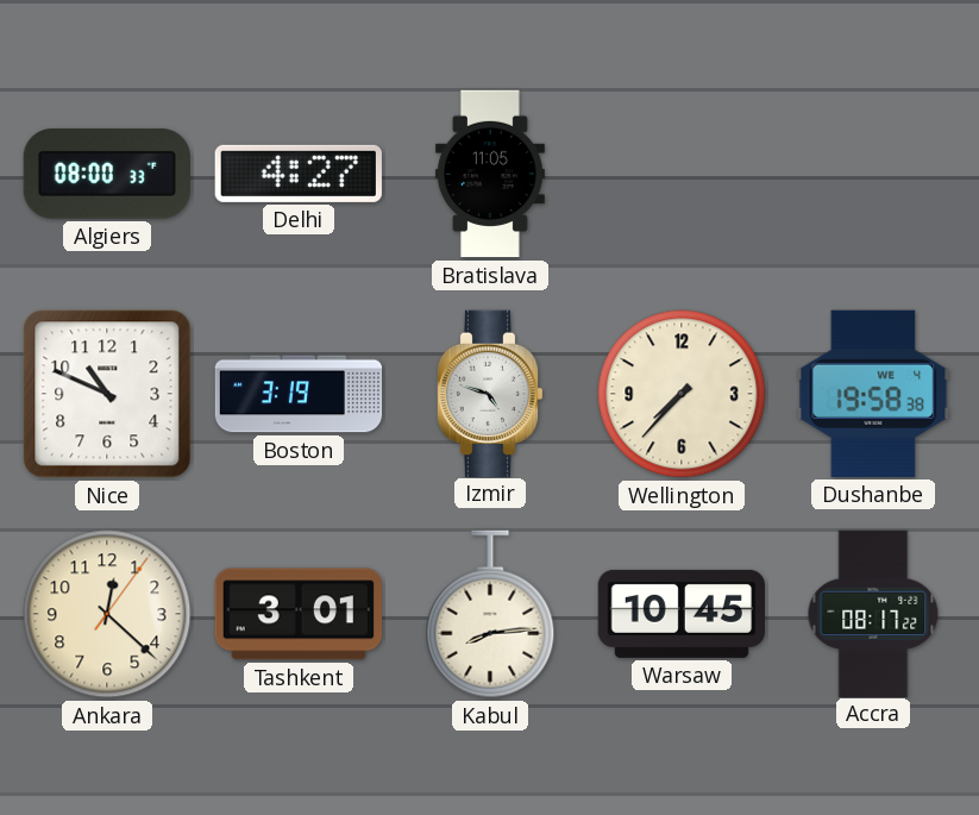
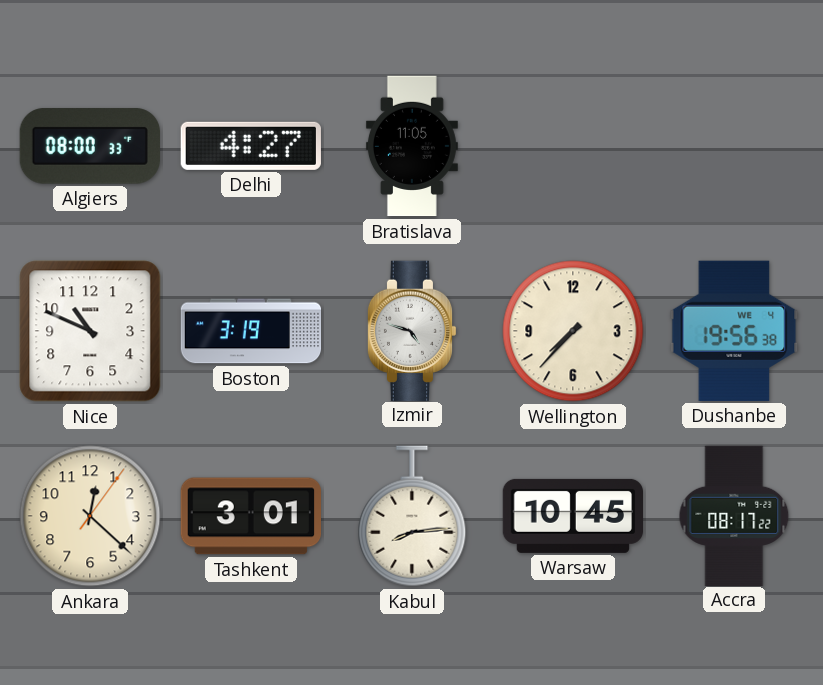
Dushanbe: 19:58 -> 19:56 (734, 331)
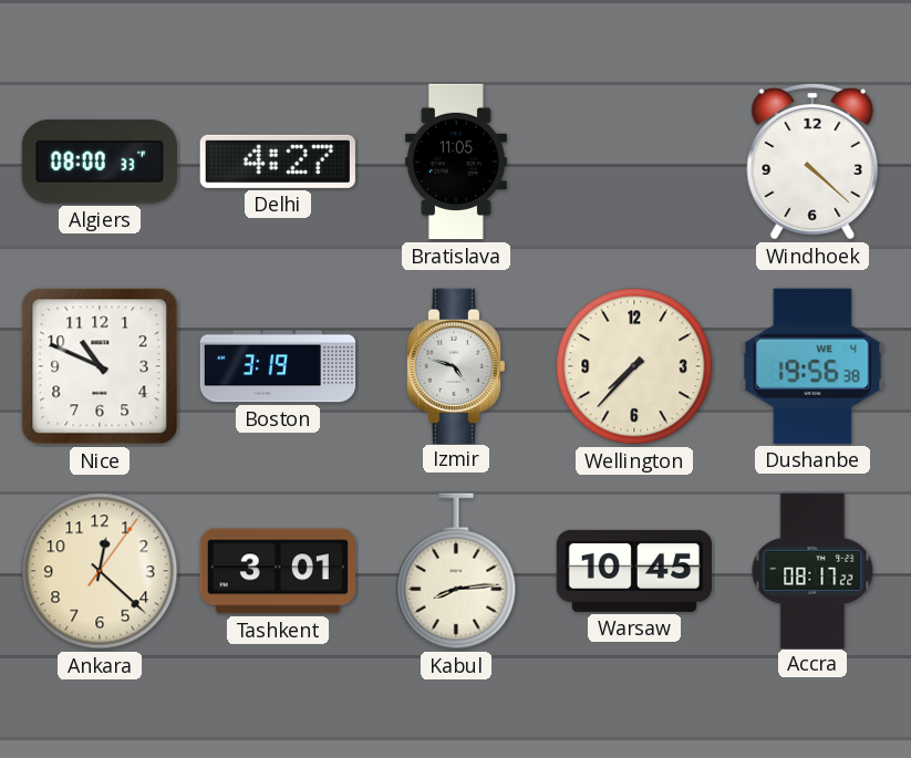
Windhoek: none -> 4:22 (812, 162)
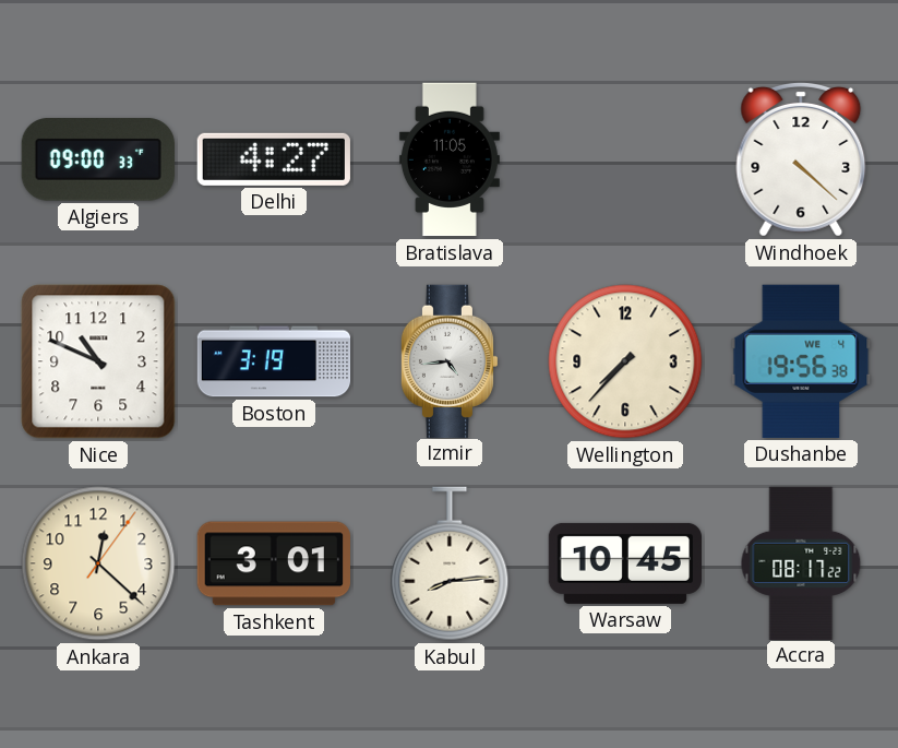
Algiers: 08:00 -> 09:00 (98, 159)
Izmir: 4:48 -> 4:44 (450, 360)
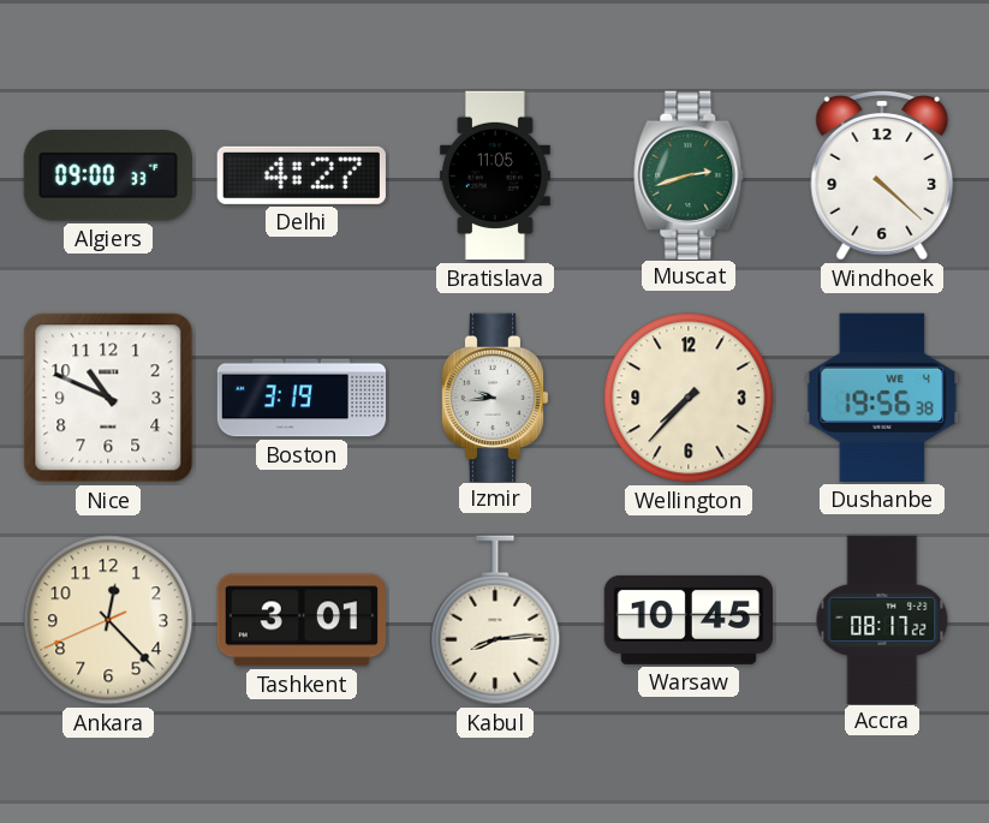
Muscat: none -> 2:42 (689, 174)
Izmir: 4:44 -> 9:44 (495, 396)
Ankara: 12:22:06 -> 12:22:41 (108, 620)
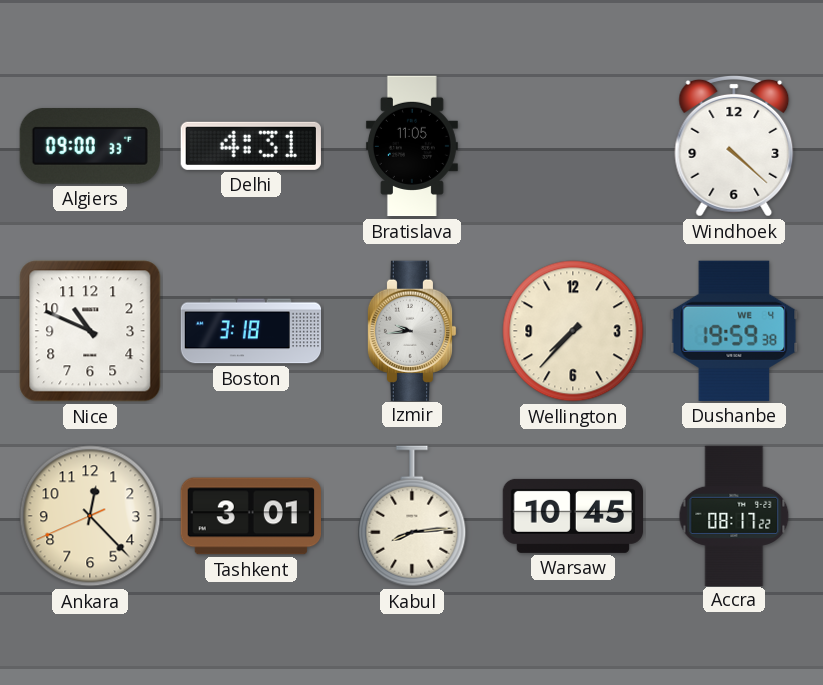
Delhi: 4:27 -> 4:31 (251, 146)
Muscat: 2:42 -> none (689, 174)
Boston: 3:19 -> 3:18 (251, 331)
Dushanbe: 19:56 -> 19:59 (734, 331)
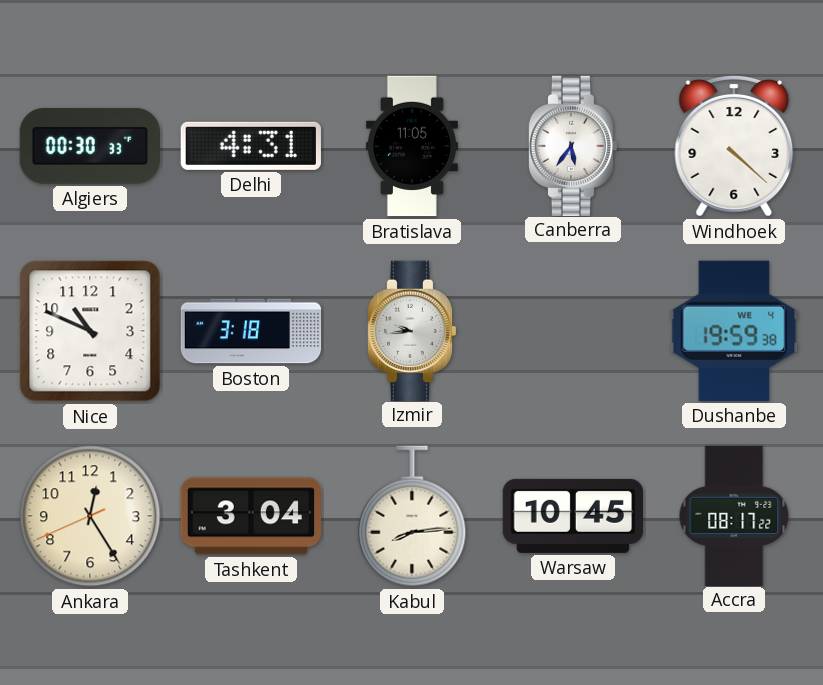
Algiers: 09:00 -> 00:30 (90, 146)
Canberra: none -> 5:36 (573, 145)
Wellington: 7:37 -> none (573, 331)
Ankara: 12:22 -> 12:24 (90, 516)
Tashkent: 3:01 -> 3:04 (250, 516)
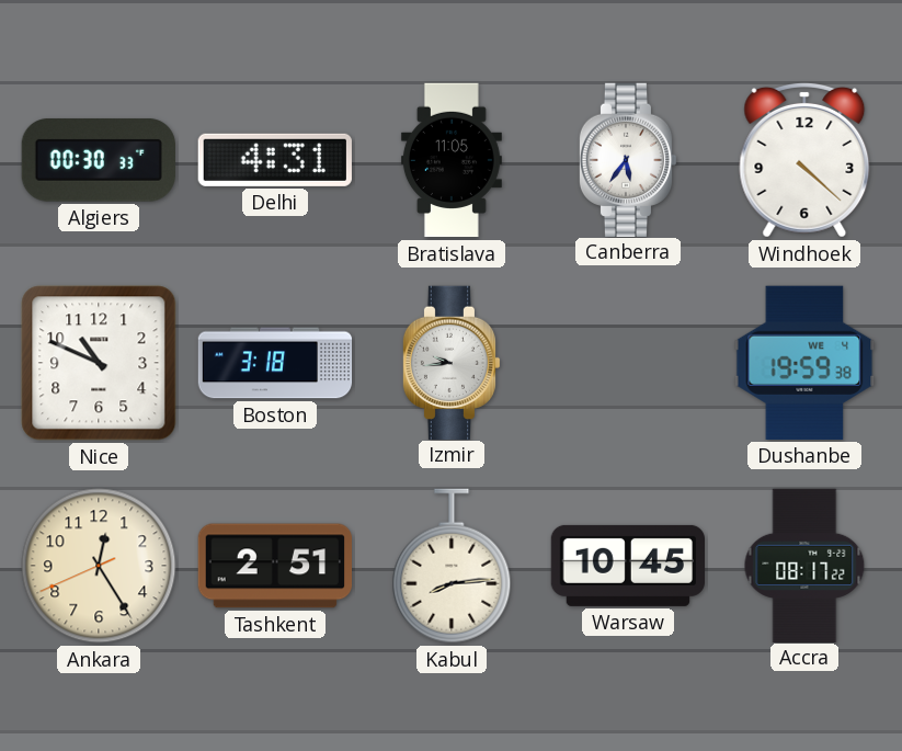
Tashkent: 3:04 -> 2:51 (274, 566)
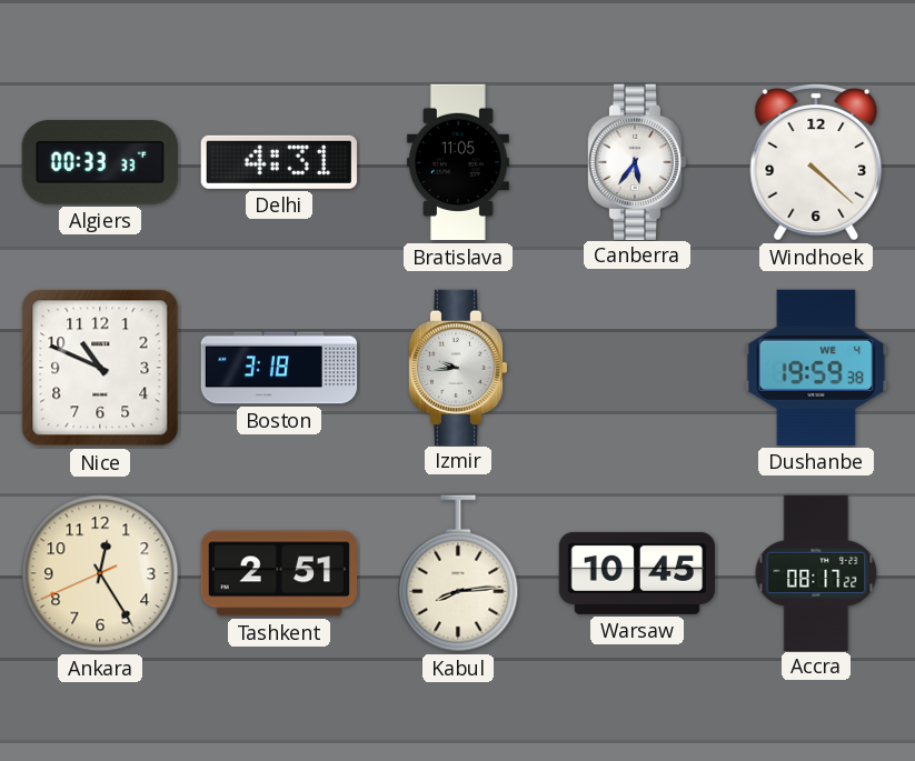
Algiers: 00:30 -> 00:33 (100, 162)
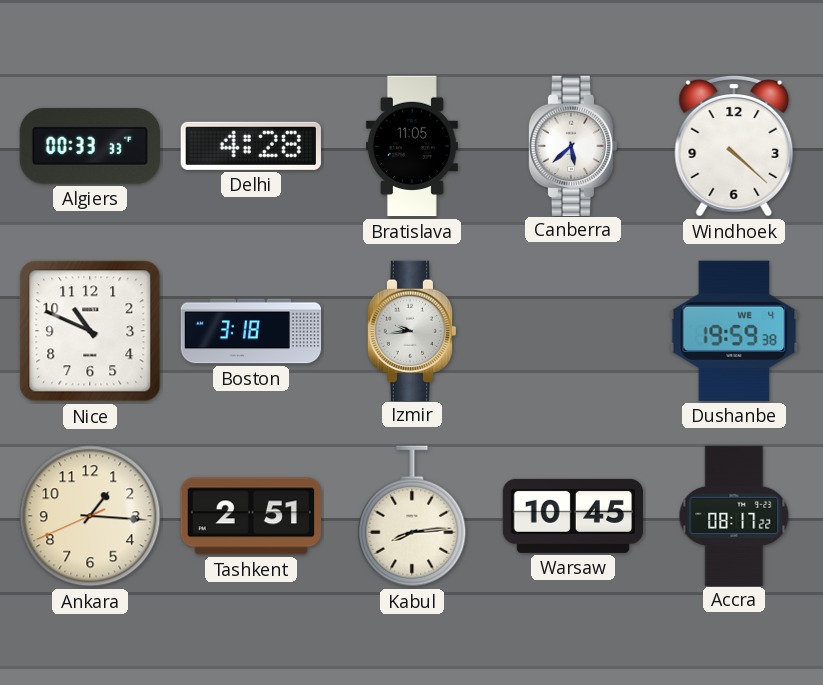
Delhi: 4:31 -> 4:28 (251, 146)
Canberra: 5:36 -> 5:38 (573, 145)
Ankara: 12:24 -> 1:15 (90, 516)
